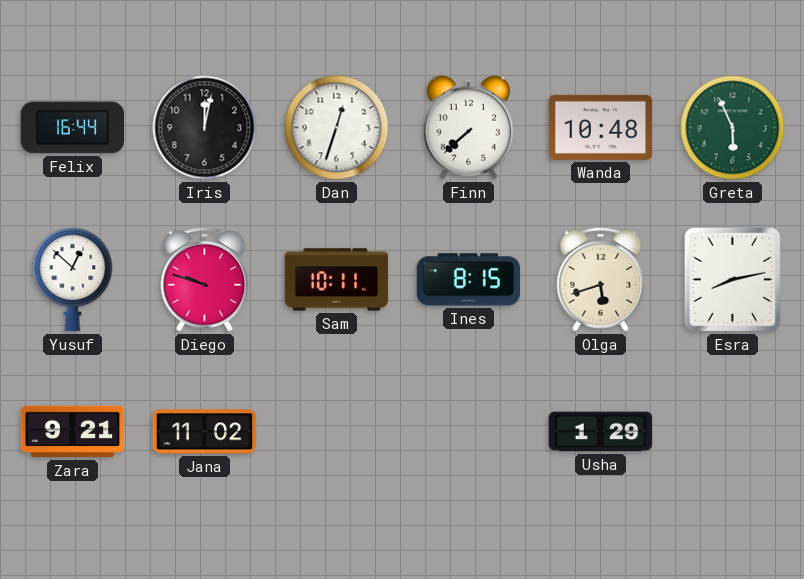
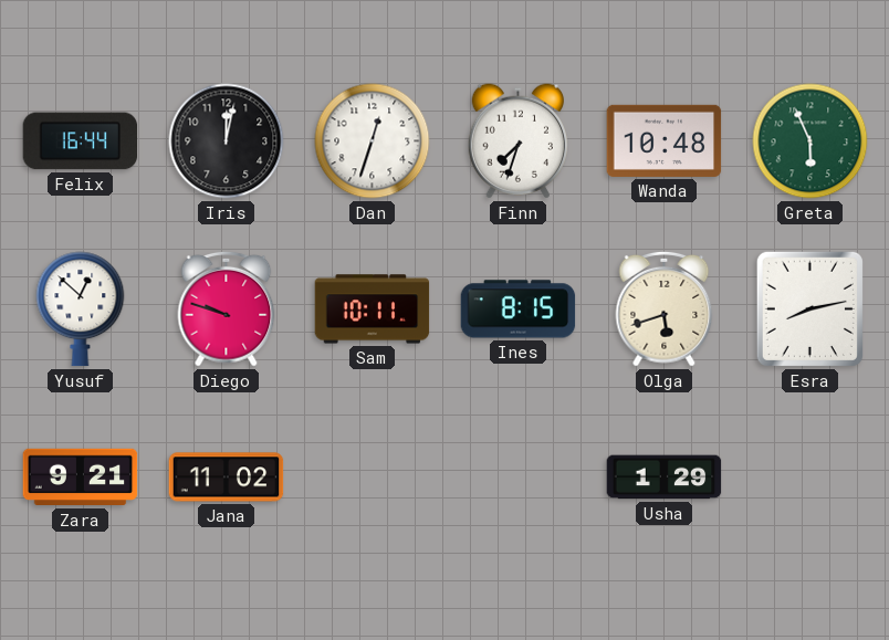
Finn: 7:38 -> 7:33 (517, 141)
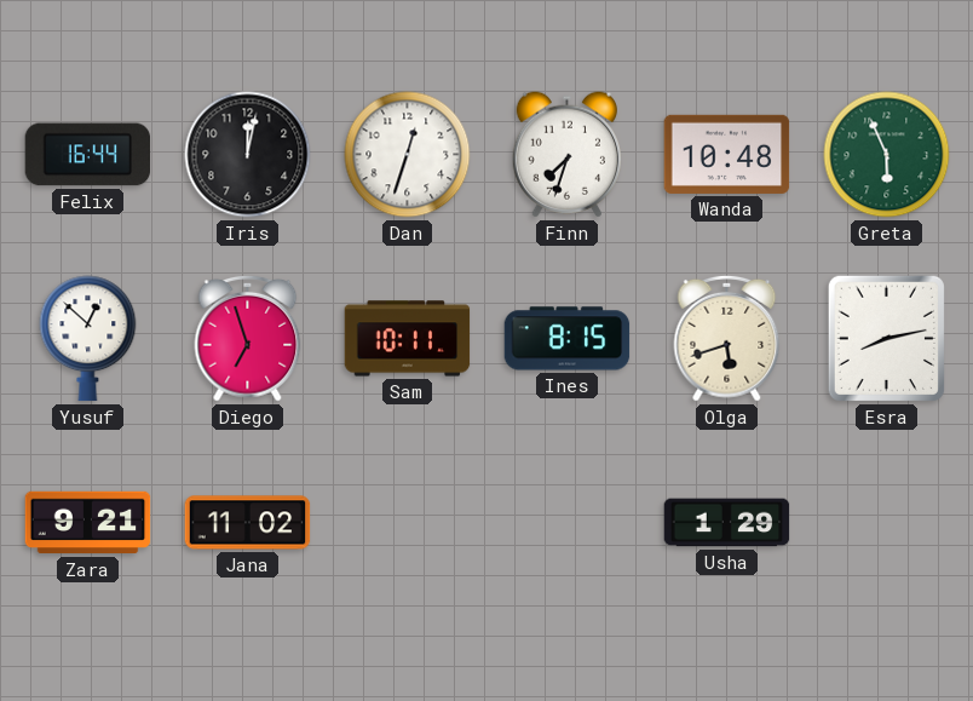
Diego: 9:48 -> 6:57 (248, 338)
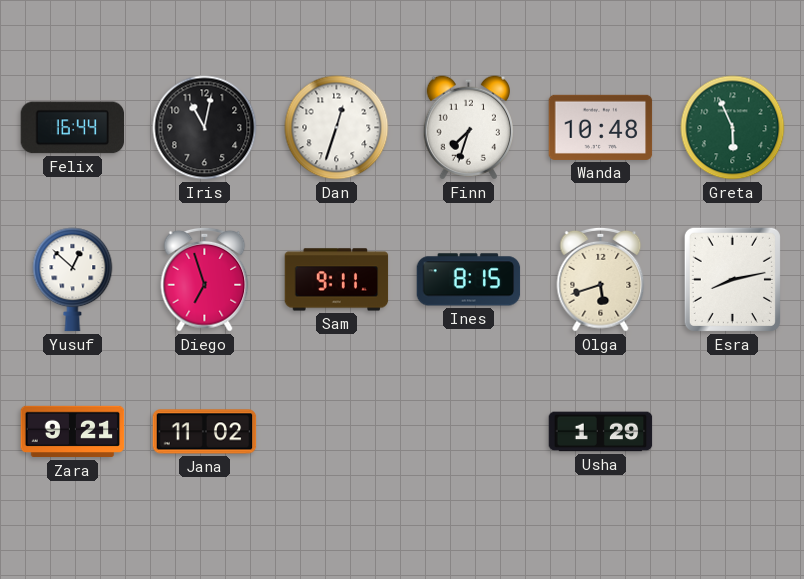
Iris: 12:02 -> 11:02 (205, 128)
Sam: 10:11 -> 9:11 (337, 280)
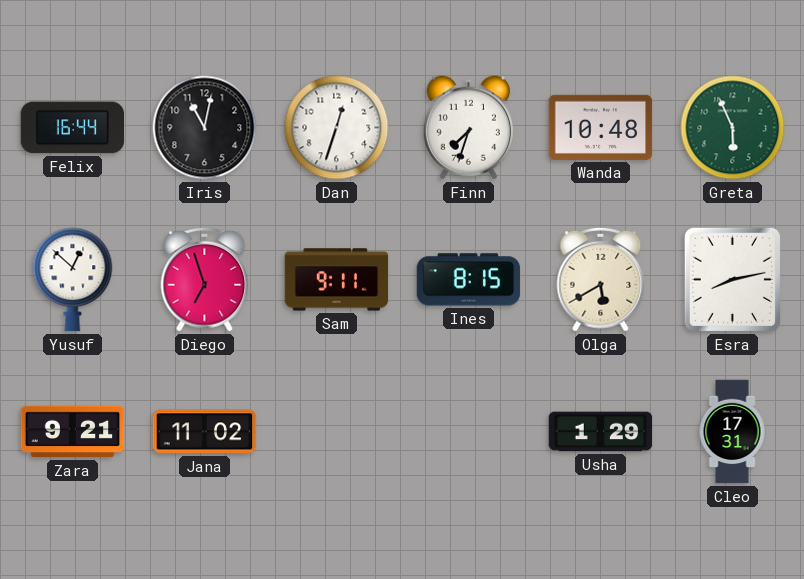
Olga: 5:42 -> 5:40 (601, 279)
Cleo: none -> 17:31 (732, 432)
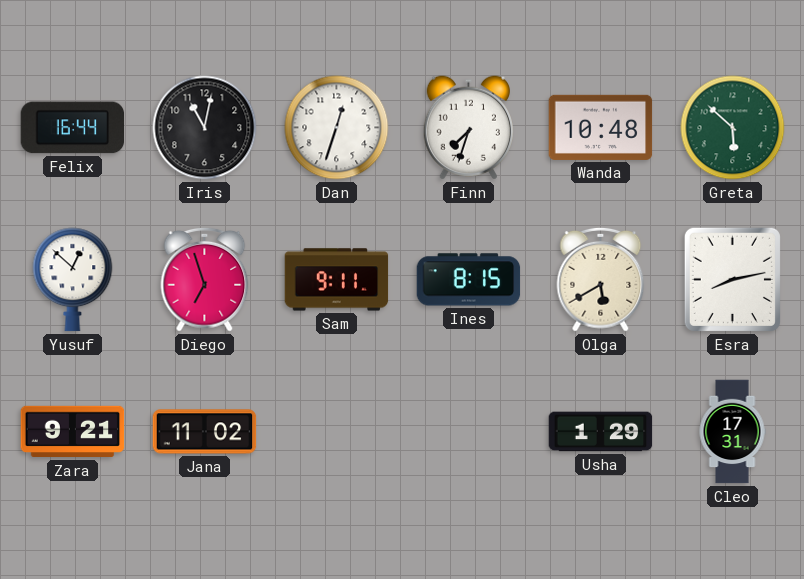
Greta: 5:56 -> 5:52 (733, 128)
